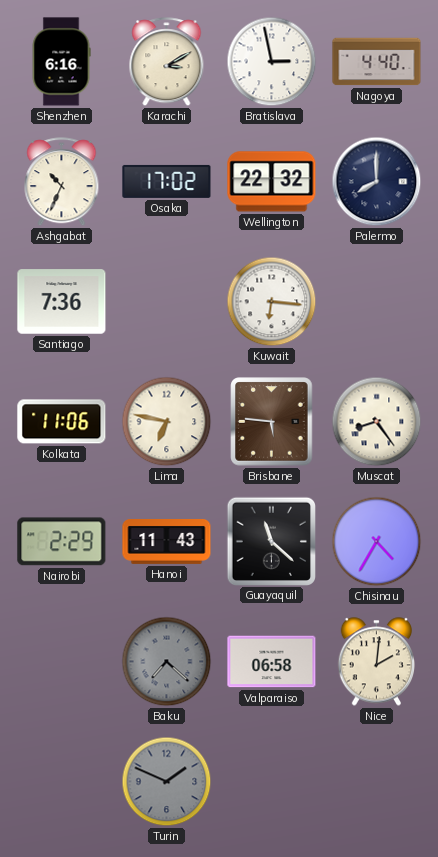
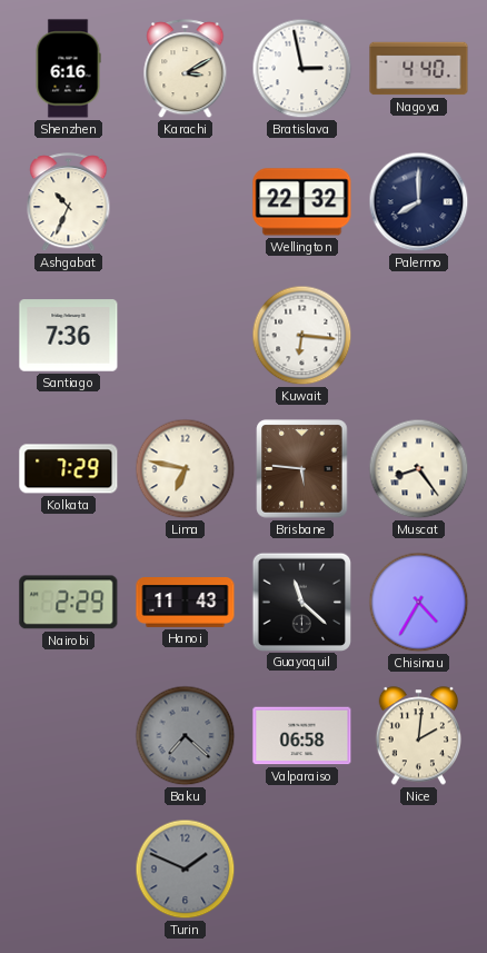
Osaka: 17:02 -> none (167, 181)
Kolkata: 11:06 -> 7:29 (69, 469)
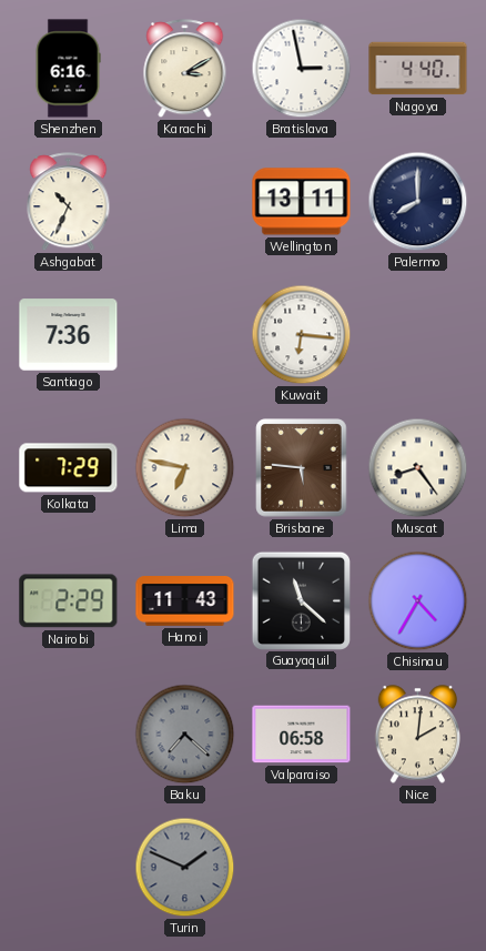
Wellington: 22:32 -> 13:11 (302, 202)
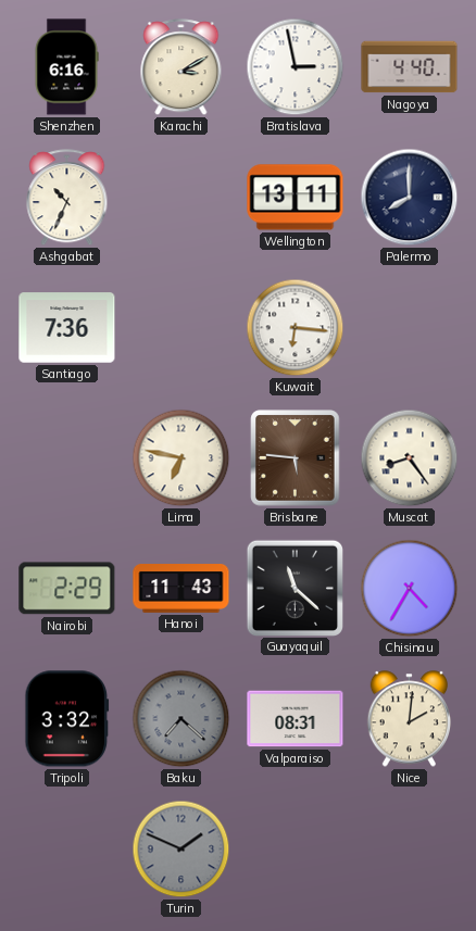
Kolkata: 7:29 -> none (69, 468)
Tripoli: none -> 3:32 (67, 719)
Valparaiso: 06:58 -> 08:31 (296, 719)
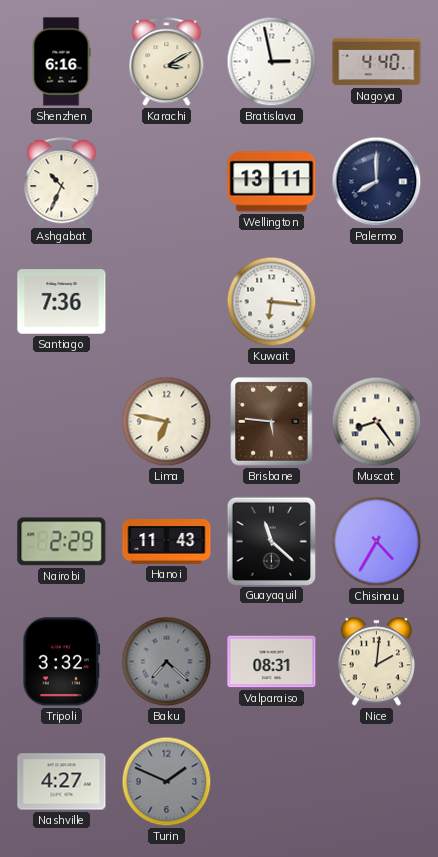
Nashville: none -> 4:27 (62, 782)
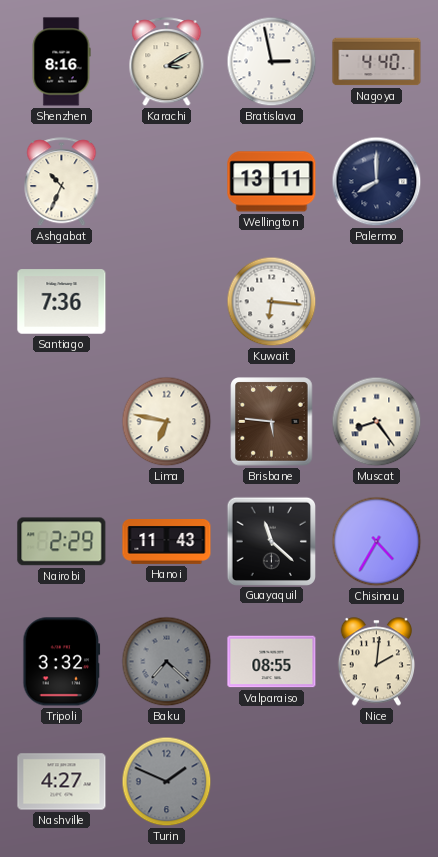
Shenzhen: 6:16 -> 8:16 (61, 62)
Valparaiso: 08:31 -> 08:55 (272, 662)
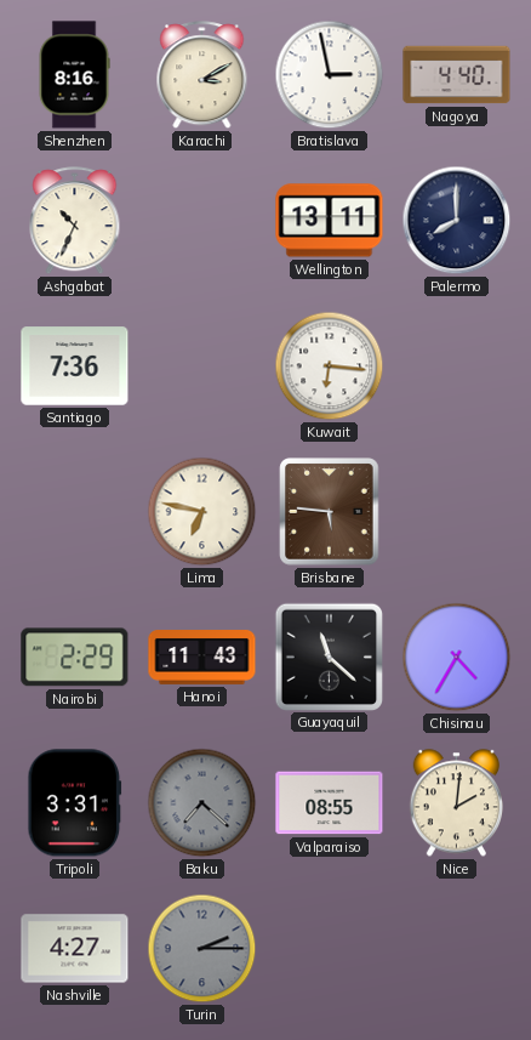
Muscat: 8:24 -> none (377, 422)
Tripoli: 3:32 -> 3:31 (75, 803)
Turin: 1:49 -> 2:15 (202, 949)
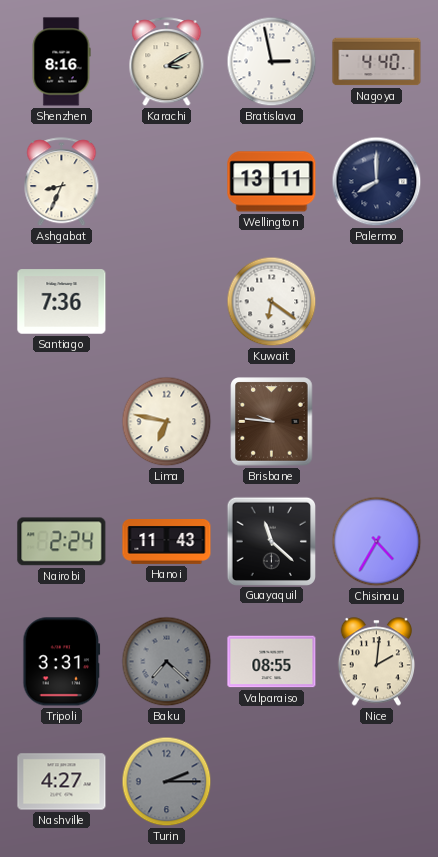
Ashgabat: 10:34 -> 8:34 (62, 182)
Kuwait: 6:16 -> 6:21 (272, 302)
Brisbane: 5:46 -> 9:46 (272, 422)
Nairobi: 2:29 -> 2:24 (62, 542)
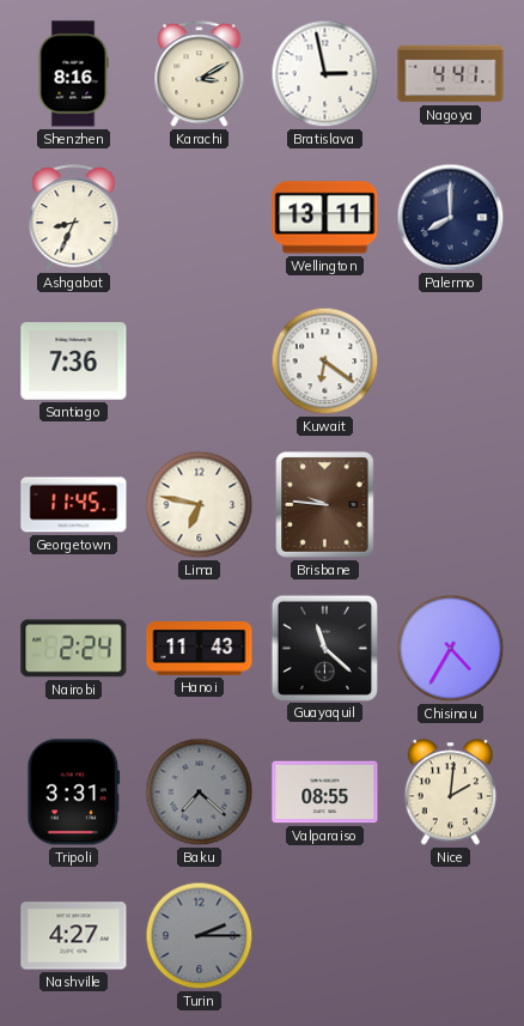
Nagoya: 4:40 -> 4:41 (451, 74)
Georgetown: none -> 11:45 (74, 505)
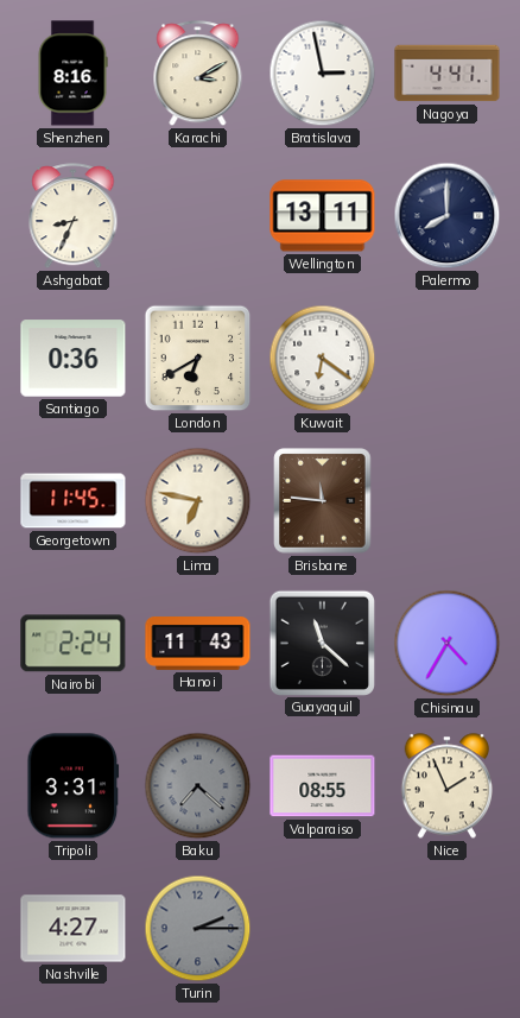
Santiago: 7:36 -> 0:36 (74, 359)
London: none -> 6:40 (198, 359)
Brisbane: 9:46 -> 11:46 (323, 501)
Nice: 2:01 -> 1:56 (446, 786)
